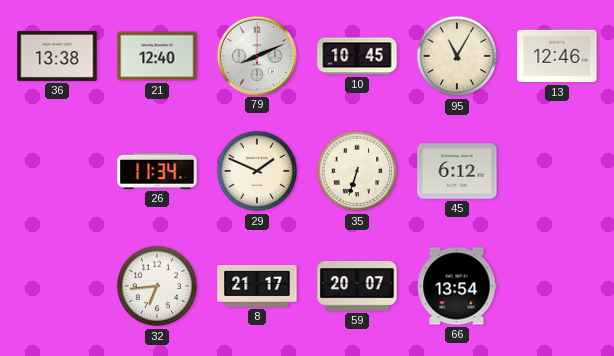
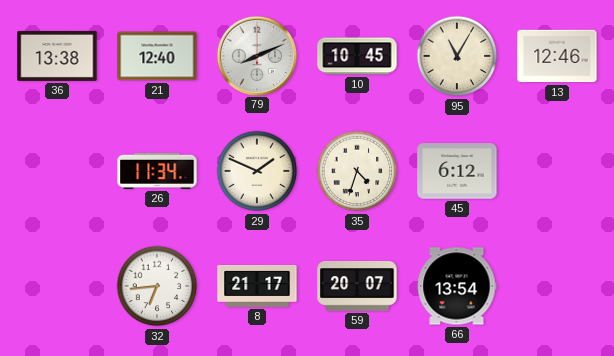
35: 6:33 -> 4:33 (357, 171)
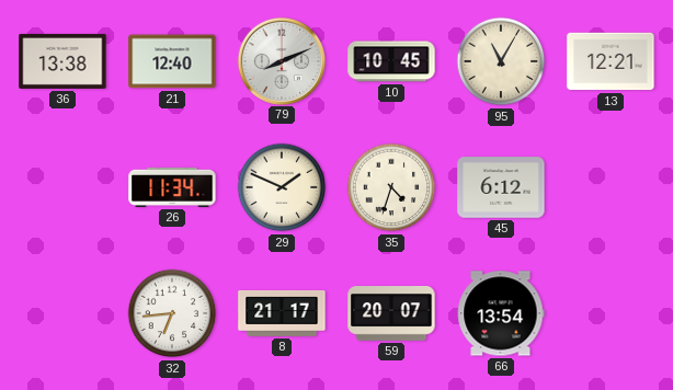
13: 12:46 -> 12:21 (611, 61)
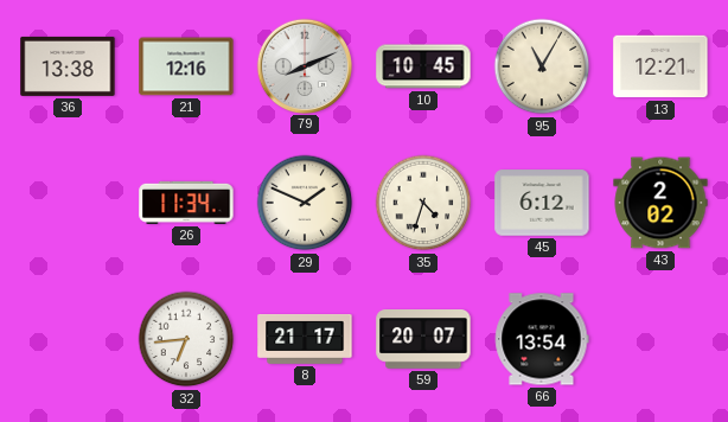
21: 12:40 -> 12:16 (186, 66)
43: none -> 2:02 (660, 203)
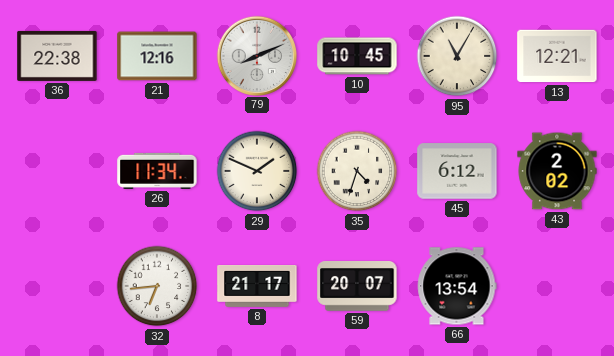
36: 13:38 -> 22:38 (57, 56)
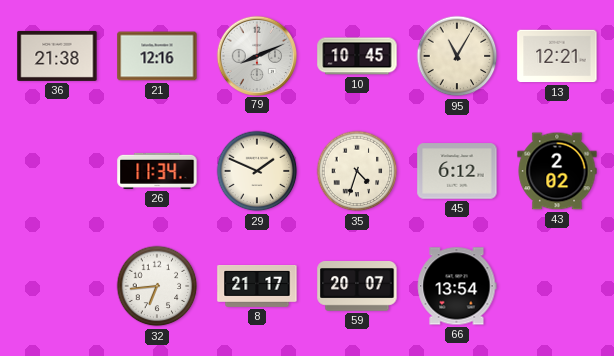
36: 22:38 -> 21:38 (57, 56)
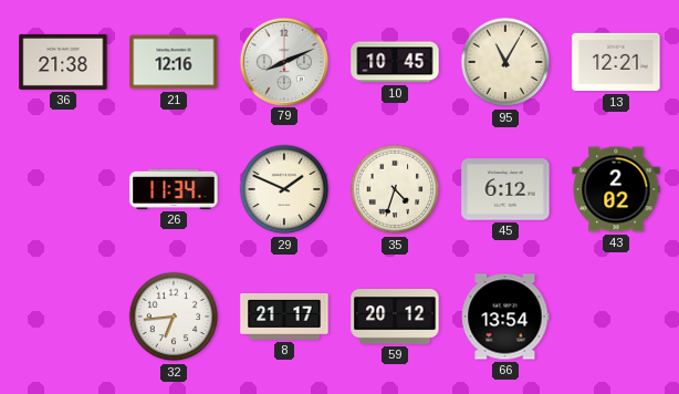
59: 20:07 -> 20:12 (395, 318)
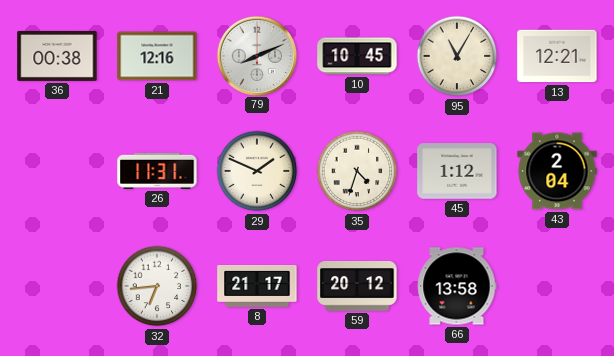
36: 21:38 -> 00:38 (57, 56)
26: 11:34 -> 11:31 (157, 171)
45: 6:12 -> 1:12 (457, 171)
43: 2:02 -> 2:04 (557, 171)
66: 13:54 -> 13:58 (457, 286)
